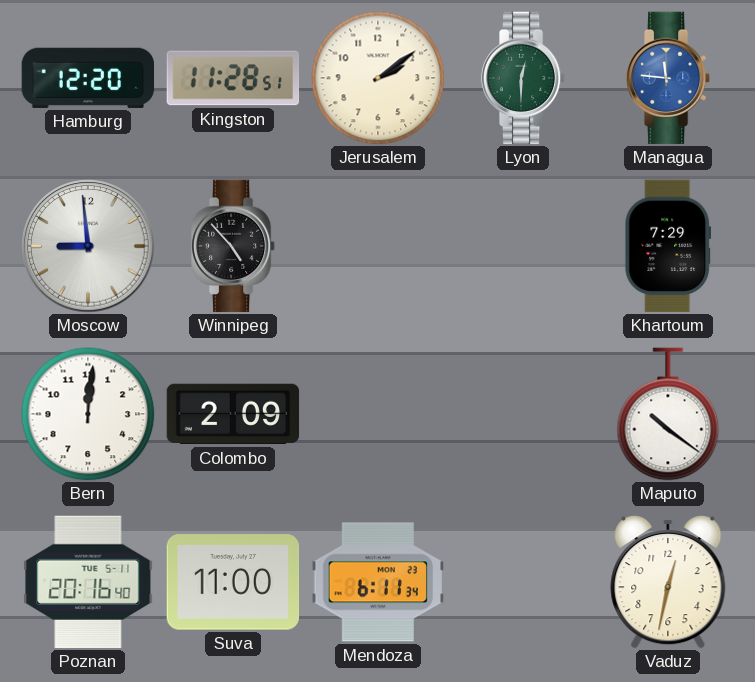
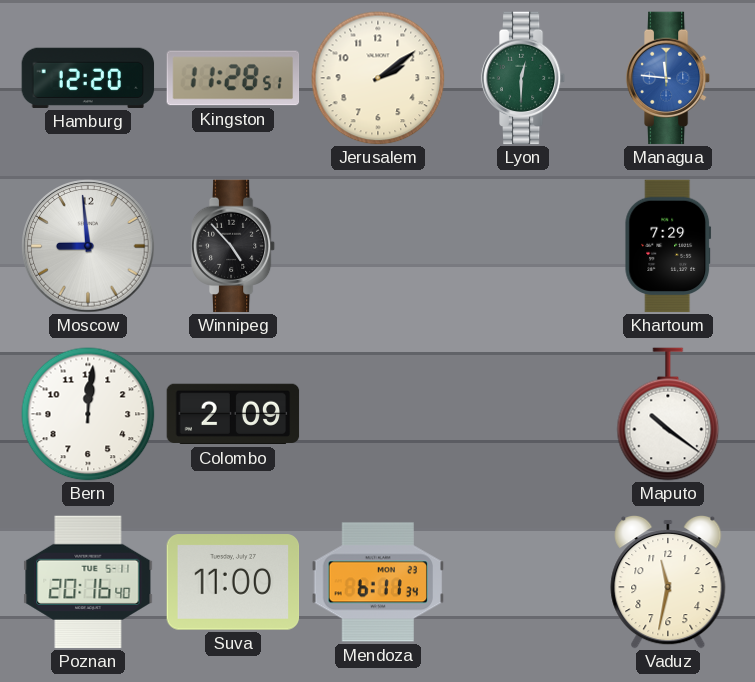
Vaduz: 12:32 -> 11:32 (668, 582)
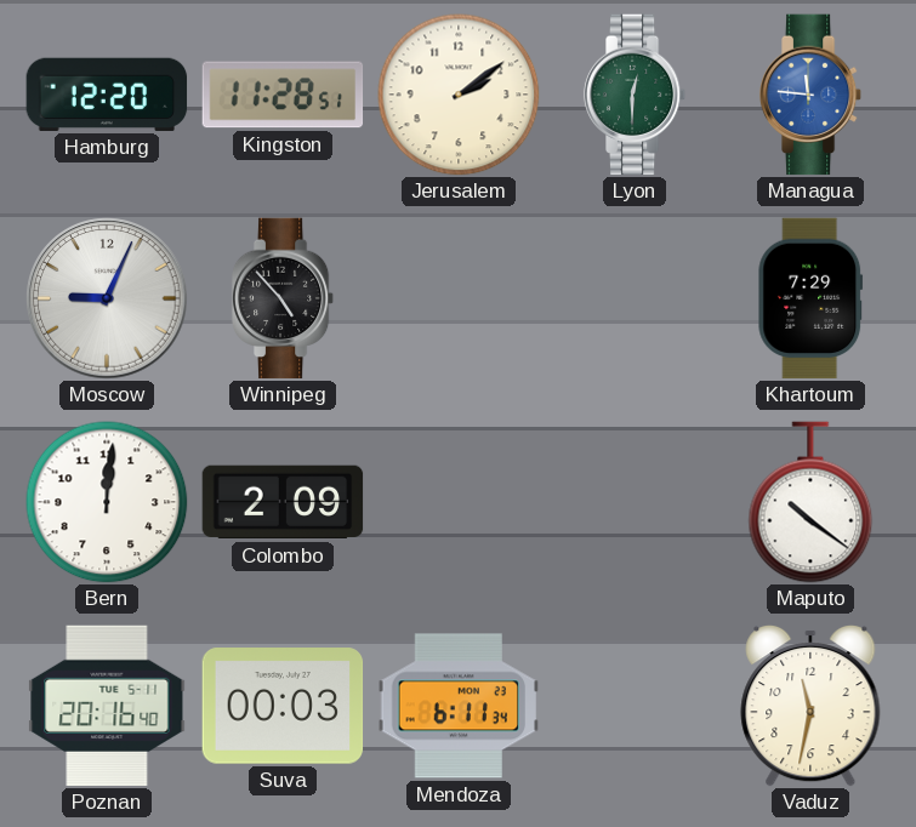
Moscow: 8:59 -> 9:04 (107, 298)
Suva: 11:00 -> 00:03 (283, 706)
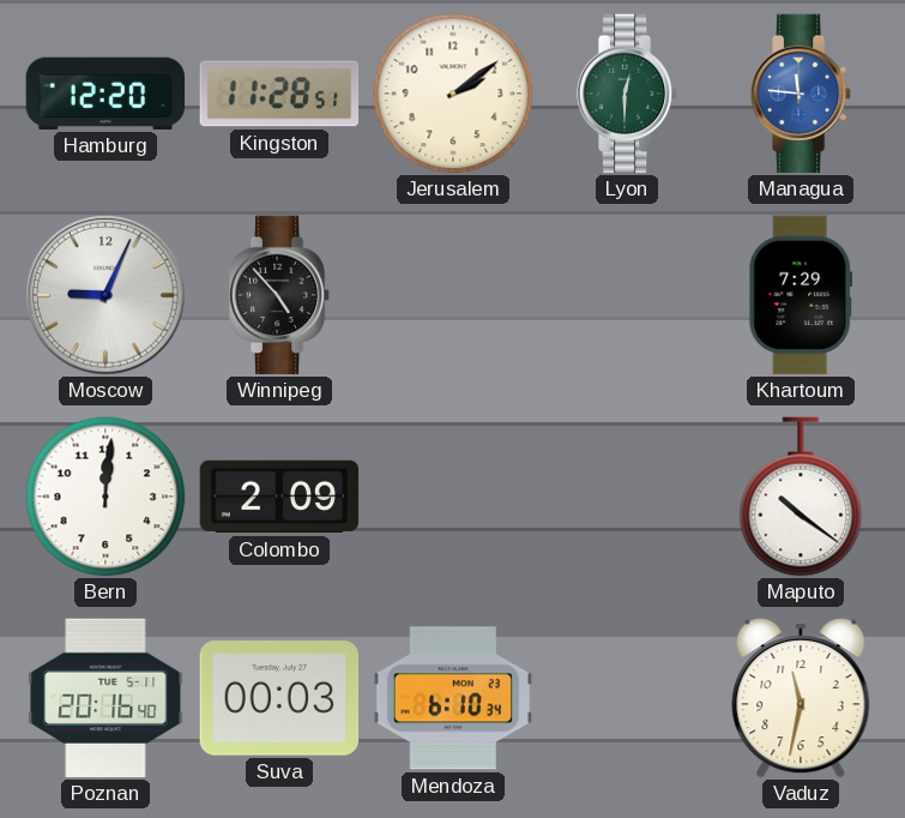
Mendoza: 6:11 -> 6:10 (453, 698)
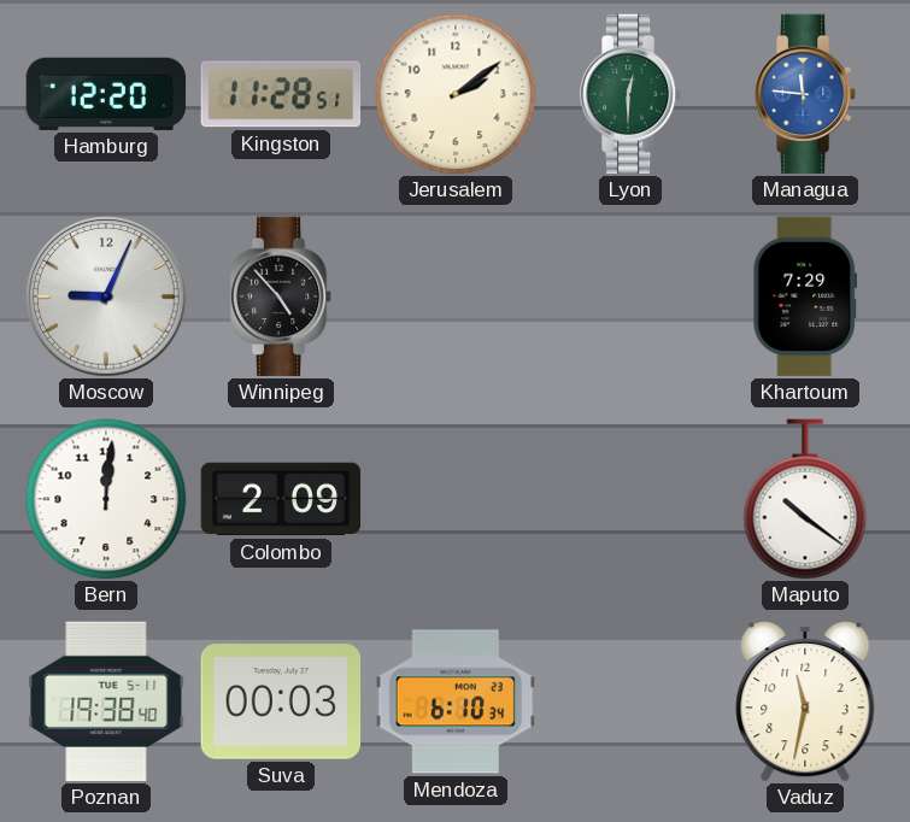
Poznan: 20:16 -> 19:38 (106, 701)
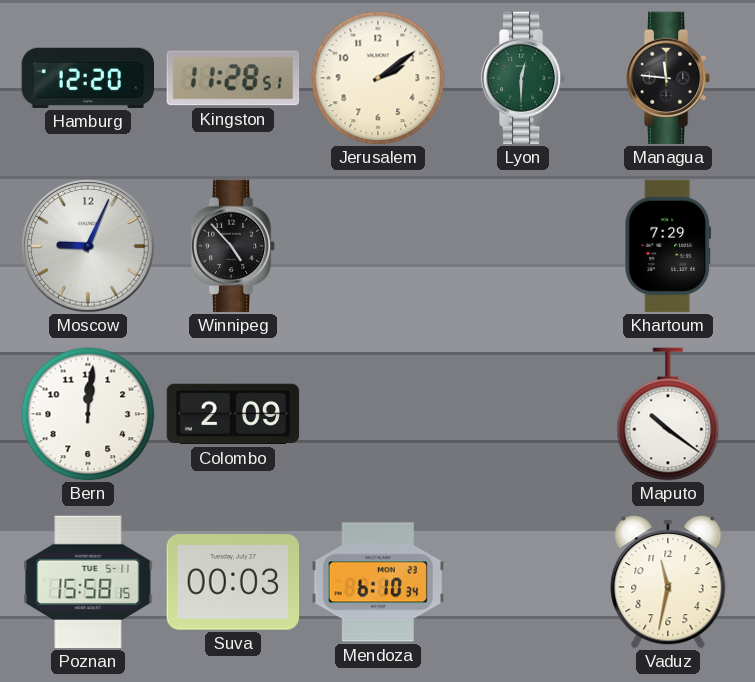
Managua dial: blue -> black (668, 78)
Poznan: 19:38 -> 15:58 (88, 582)
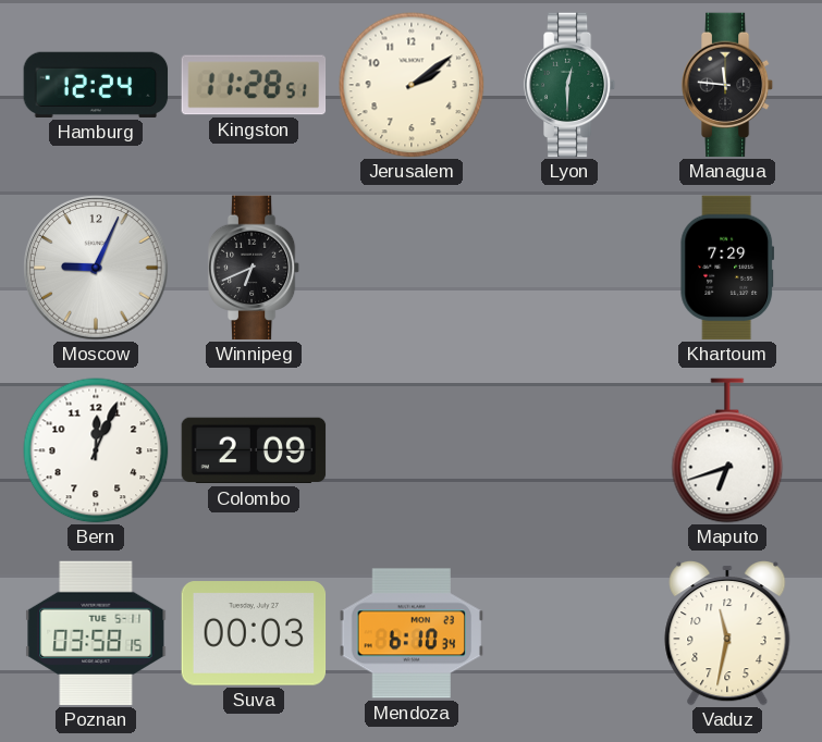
Hamburg: 12:20 -> 12:24 (96, 85)
Winnipeg: 4:53 -> 6:41 (254, 268)
Bern: 12:01 -> 12:04 (96, 450)
Maputo: 10:21 -> 6:42 (727, 450)
Poznan: 15:58 -> 03:58 (96, 633)
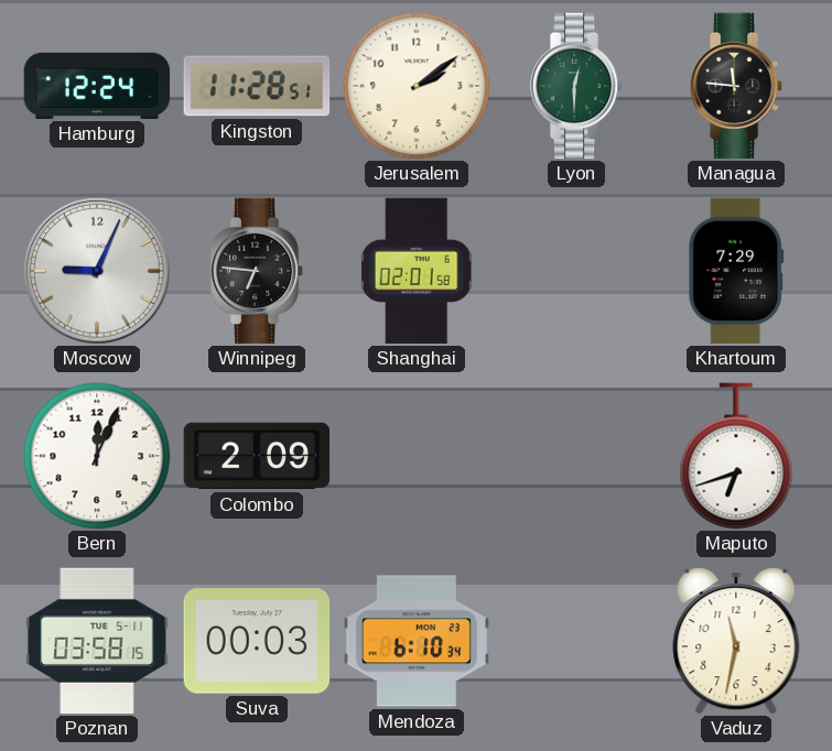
Winnipeg: 6:41 -> 6:46 (257, 271)
Shanghai: none -> 02:01 (417, 271)
